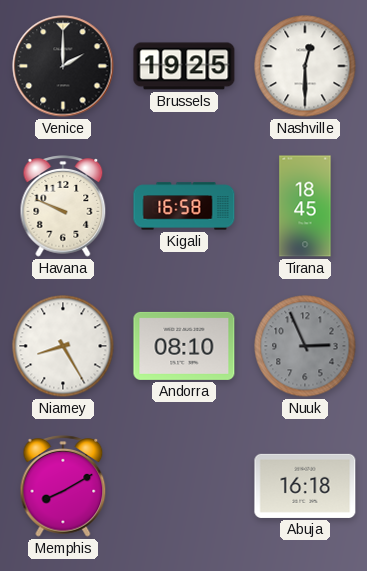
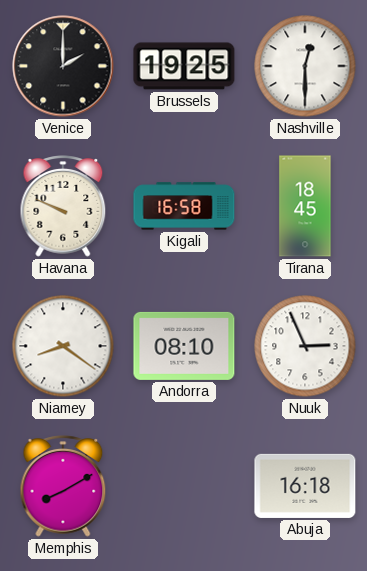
Niamey: 8:25 -> 8:21 (63, 346)
Nuuk dial: grey -> white (305, 346)
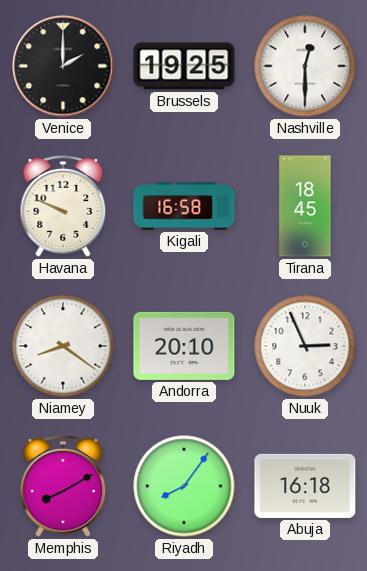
Andorra: 08:10 -> 20:10 (184, 346)
Riyadh: none -> 8:06 (184, 486)
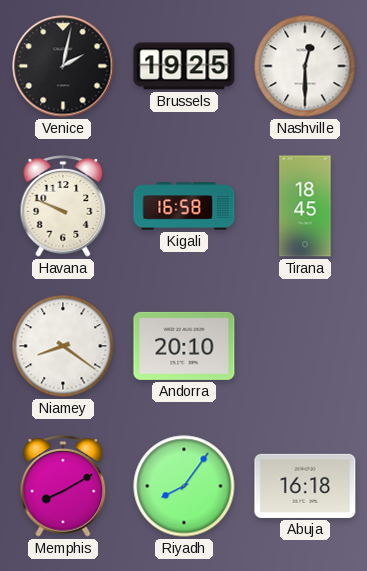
Venice: 2:00 -> 2:02 (63, 66)
Nuuk: 2:56 -> none (305, 346)
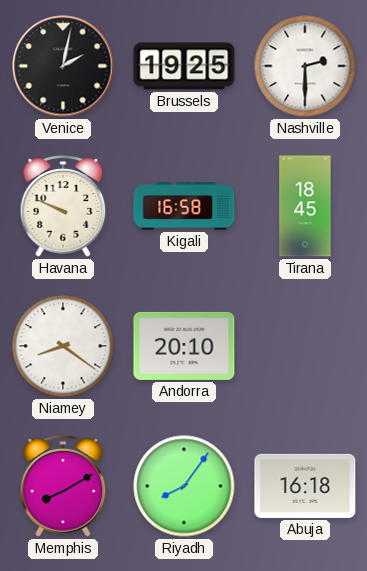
Nashville: 12:30 -> 2:30 (305, 66)
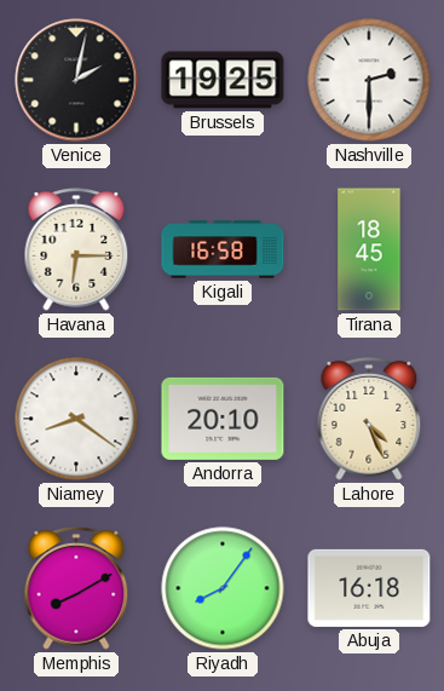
Havana: 9:49 -> 6:15 (76, 249)
Lahore: none -> 4:26 (369, 419)
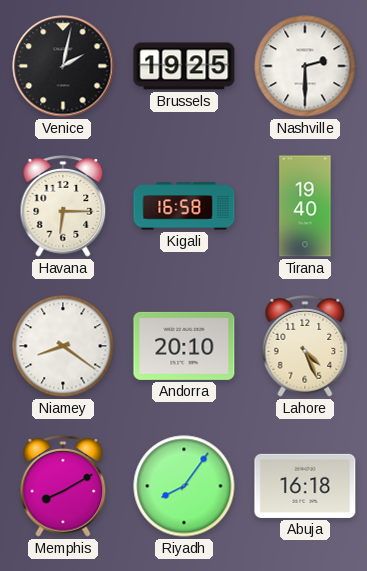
Tirana: 18:45 -> 19:40 (305, 206)
